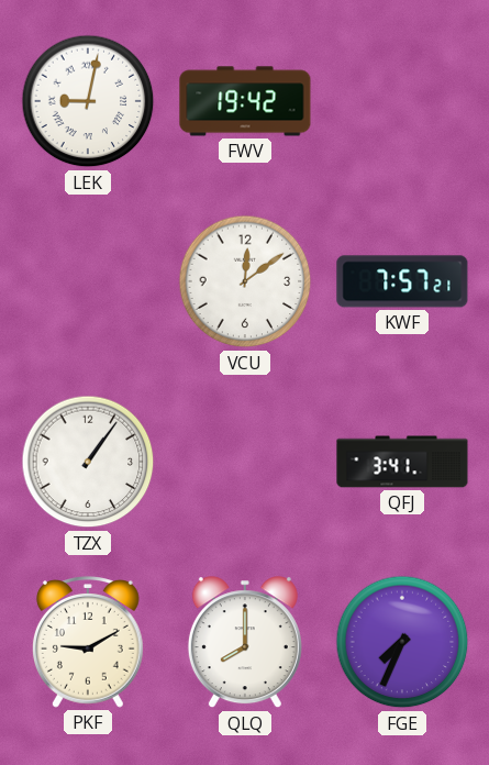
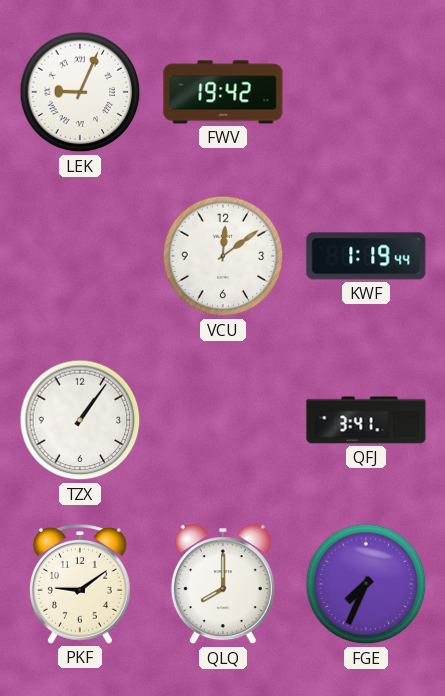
LEK: 9:02 -> 9:04 (80, 92)
KWF: 7:57 -> 1:19 (366, 256)
PKF: 9:10 -> 9:09 (80, 585)
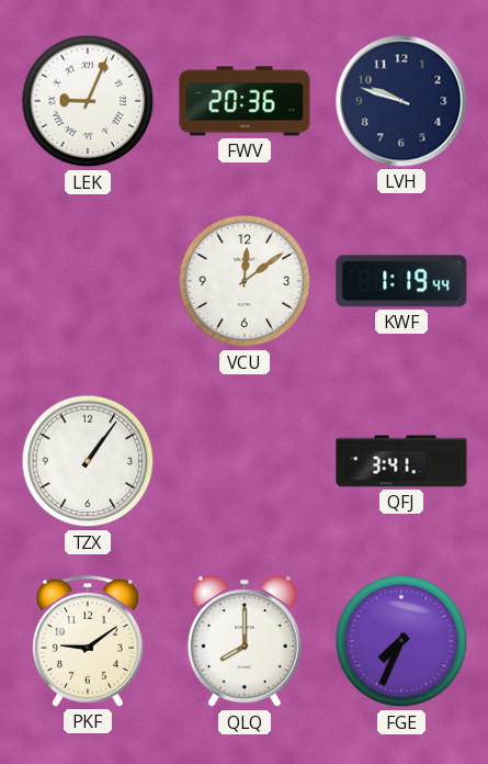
FWV: 19:42 -> 20:36 (245, 101)
LVH: none -> 9:48 (401, 101)
